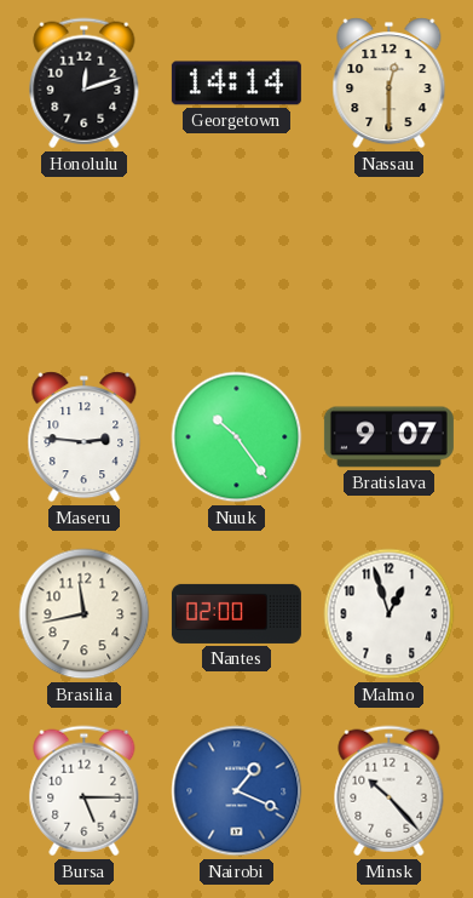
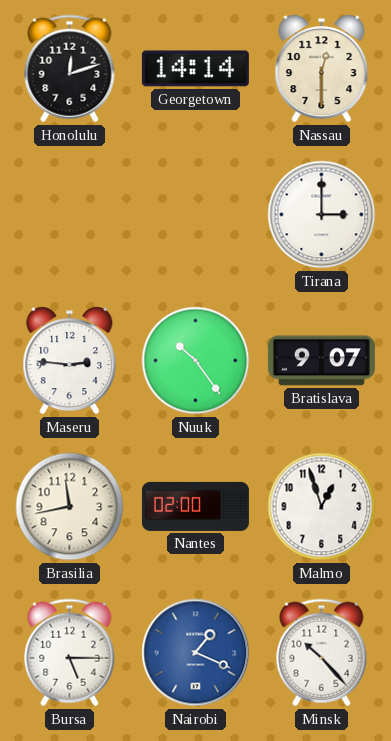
Tirana: none -> 3:00 (322, 215)
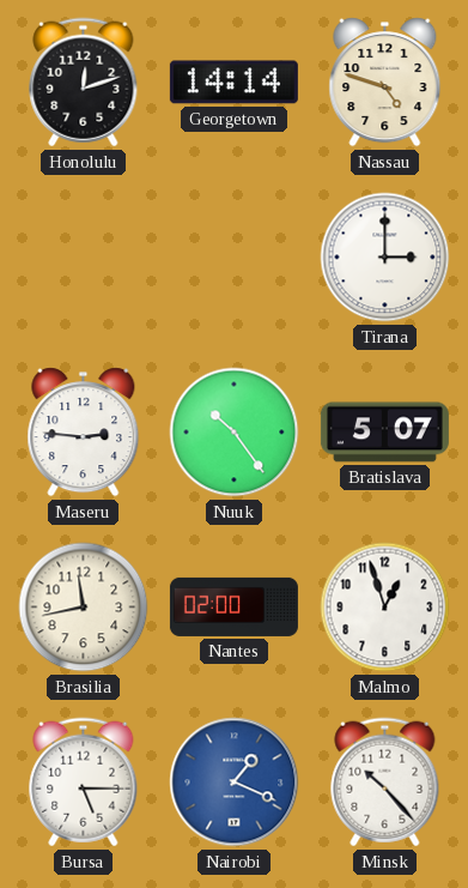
Nassau: 12:30 -> 4:48 (385, 83)
Bratislava: 9:07 -> 5:07 (384, 433)
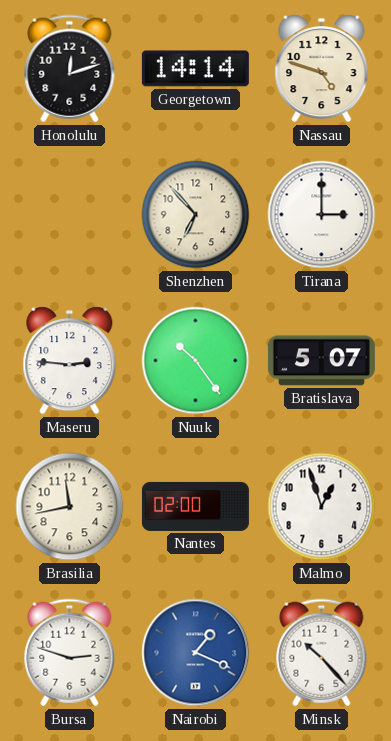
Shenzhen: none -> 6:53 (196, 215)
Bursa: 5:15 -> 2:48 (70, 653)
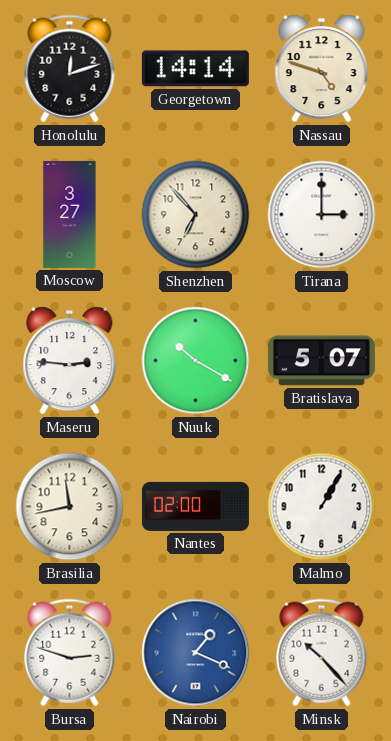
Moscow: none -> 3:27 (70, 214)
Nuuk: 10:24 -> 10:20 (196, 361)
Malmo: 12:57 -> 1:05 (322, 507)
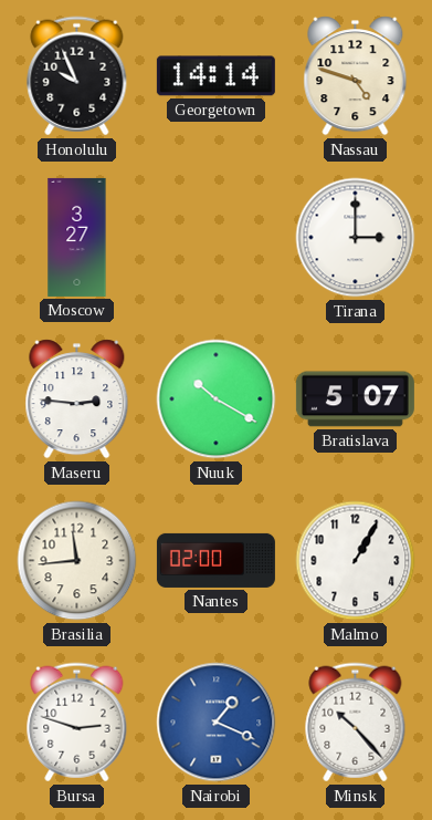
Honolulu: 12:12 -> 9:56 (77, 76)
Shenzhen: 6:53 -> none (196, 215)
Brasilia: 11:43 -> 11:44 (77, 561)
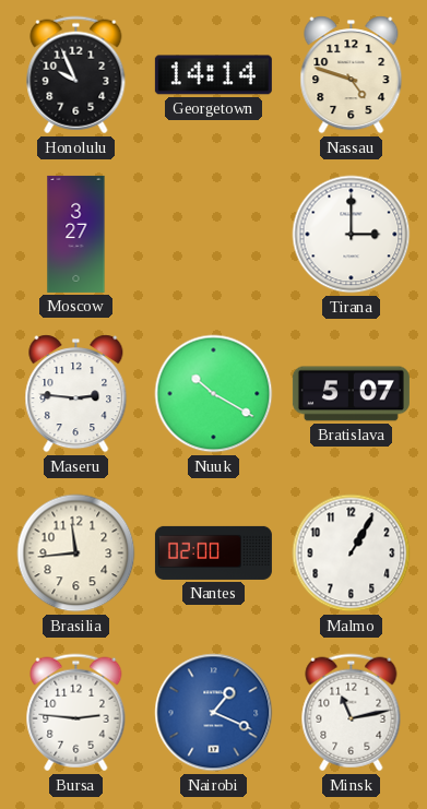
Bursa: 2:48 -> 2:46 (76, 713)
Minsk: 10:23 -> 11:13 (352, 713)
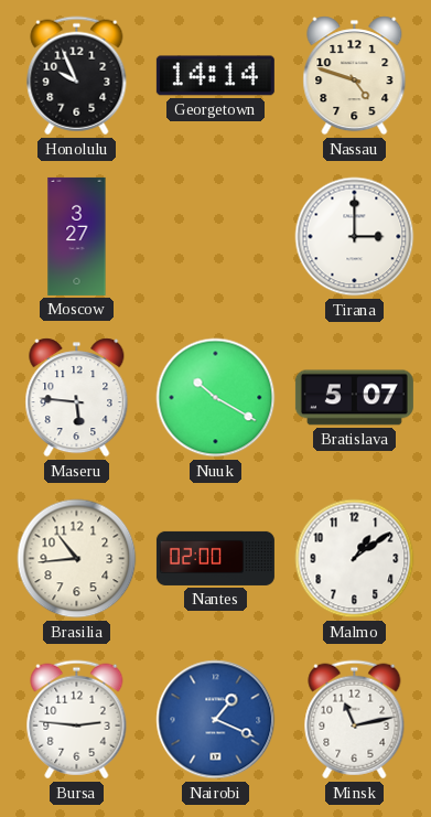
Maseru: 2:46 -> 5:46 (77, 398)
Brasilia: 11:44 -> 10:44 (77, 559)
Malmo: 1:05 -> 1:09 (355, 559)
